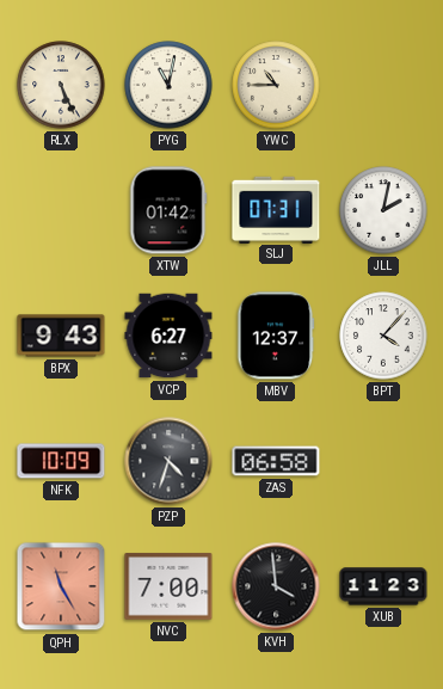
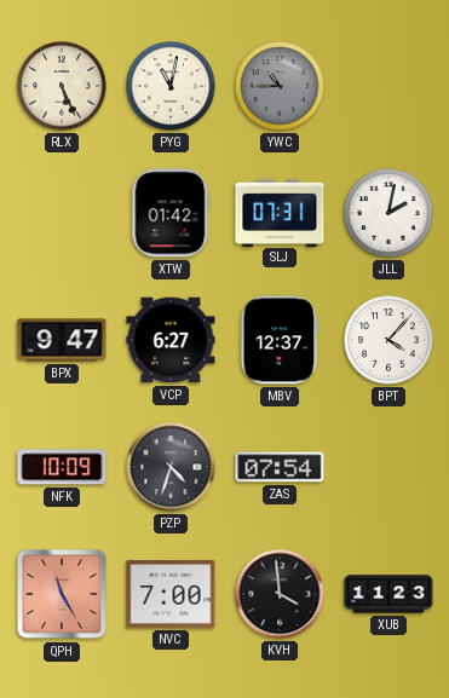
YWC dial: cream -> grey (280, 86)
BPX: 9:43 -> 9:47 (62, 340)
ZAS: 06:58 -> 07:54 (280, 467)
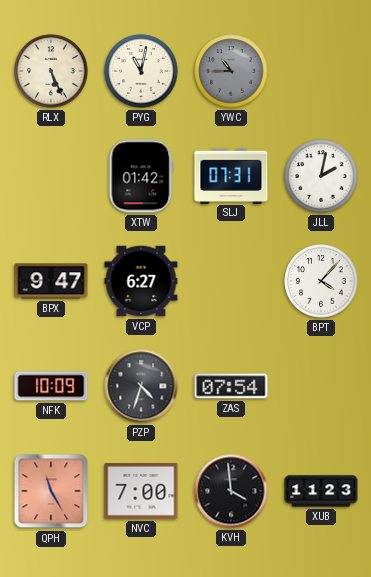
MBV: 12:37 -> none (280, 340)
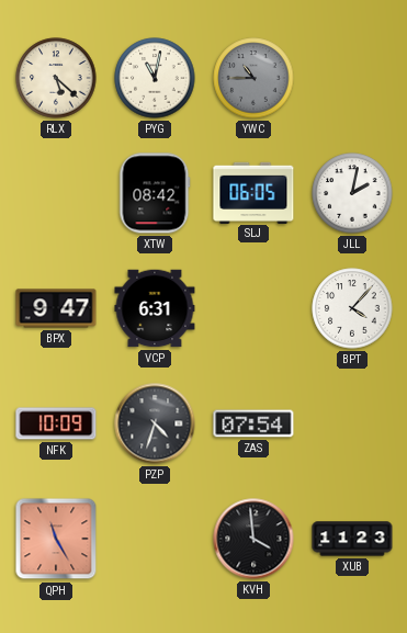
RLX: 5:26 -> 5:22 (56, 78)
XTW: 01:42 -> 08:42 (155, 193)
SLJ: 07:31 -> 06:05 (253, 192)
VCP: 6:27 -> 6:31 (155, 308)
NVC: 7:00 -> none (141, 491)
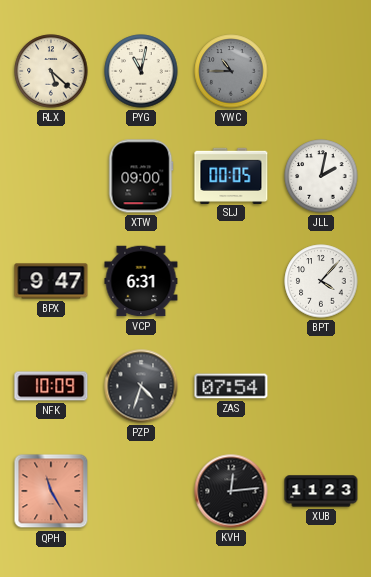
XTW: 08:42 -> 09:00 (141, 176)
SLJ: 06:05 -> 00:05 (231, 175)
KVH: 3:59 -> 12:14 (231, 491)
